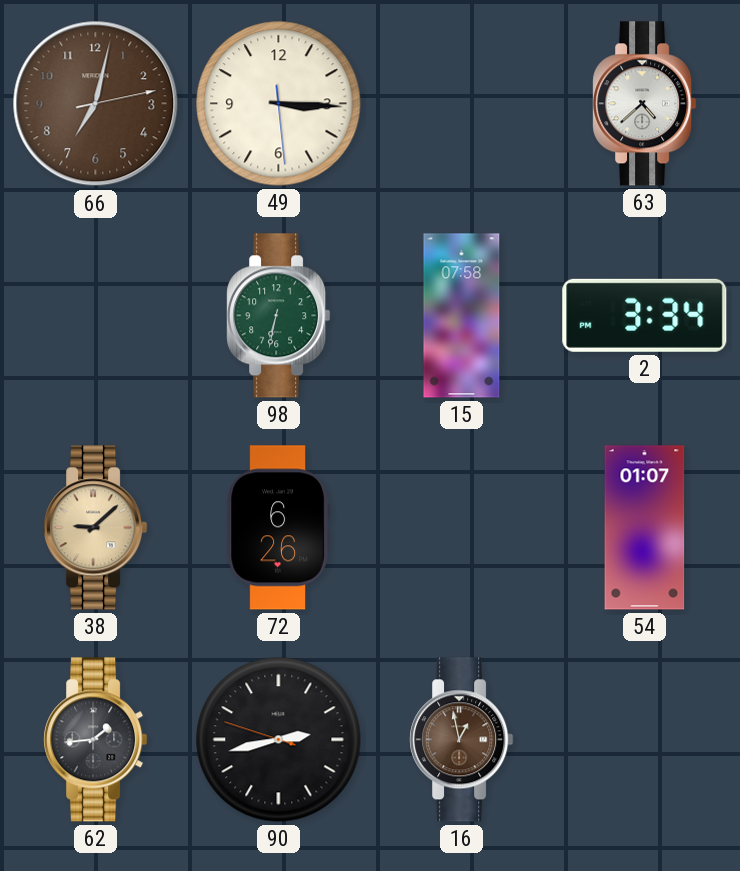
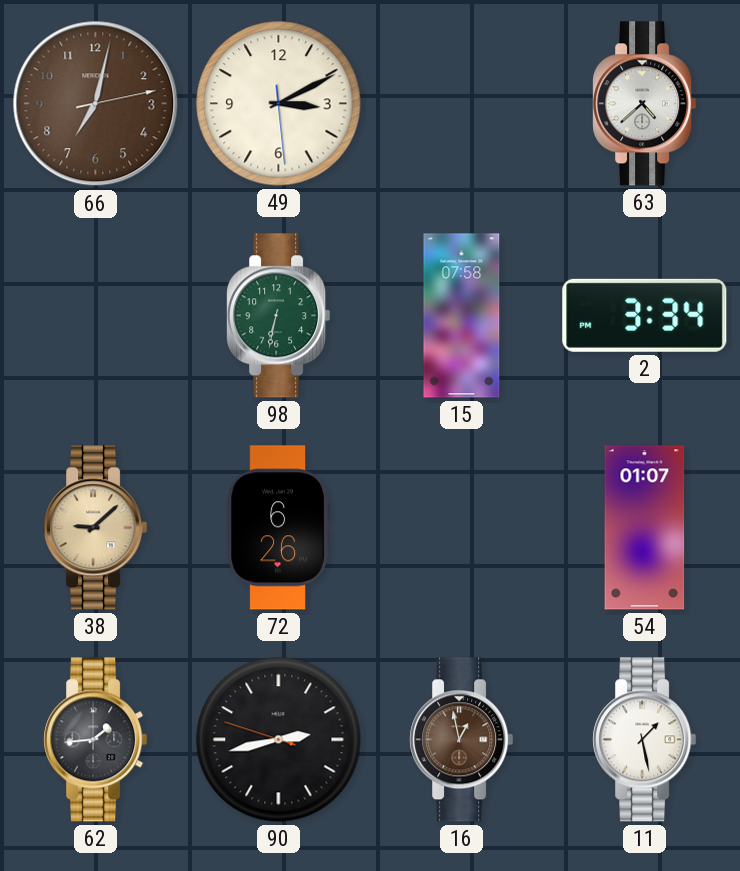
49: 3:15 -> 3:10 (279, 104)
11: none -> 1:28 (645, 740)
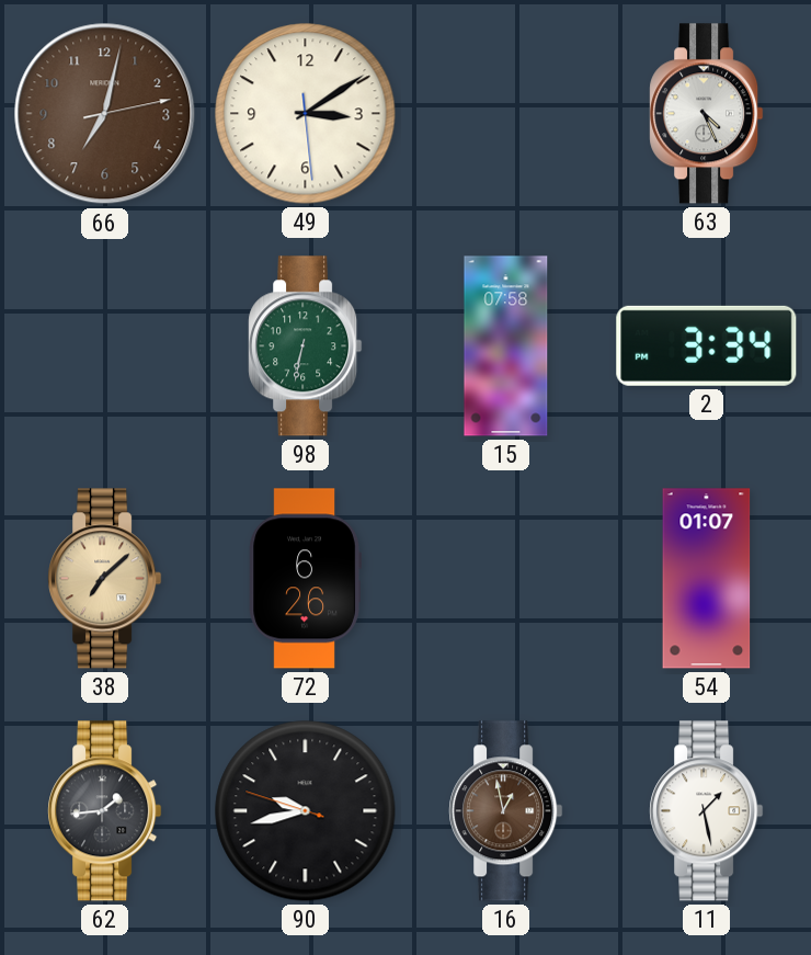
49: 3:10 -> 3:09 (306, 114)
63: 4:38 -> 4:26 (707, 114)
38: 9:08 -> 7:08 (105, 579)
90: 2:42 -> 9:42 (306, 811)
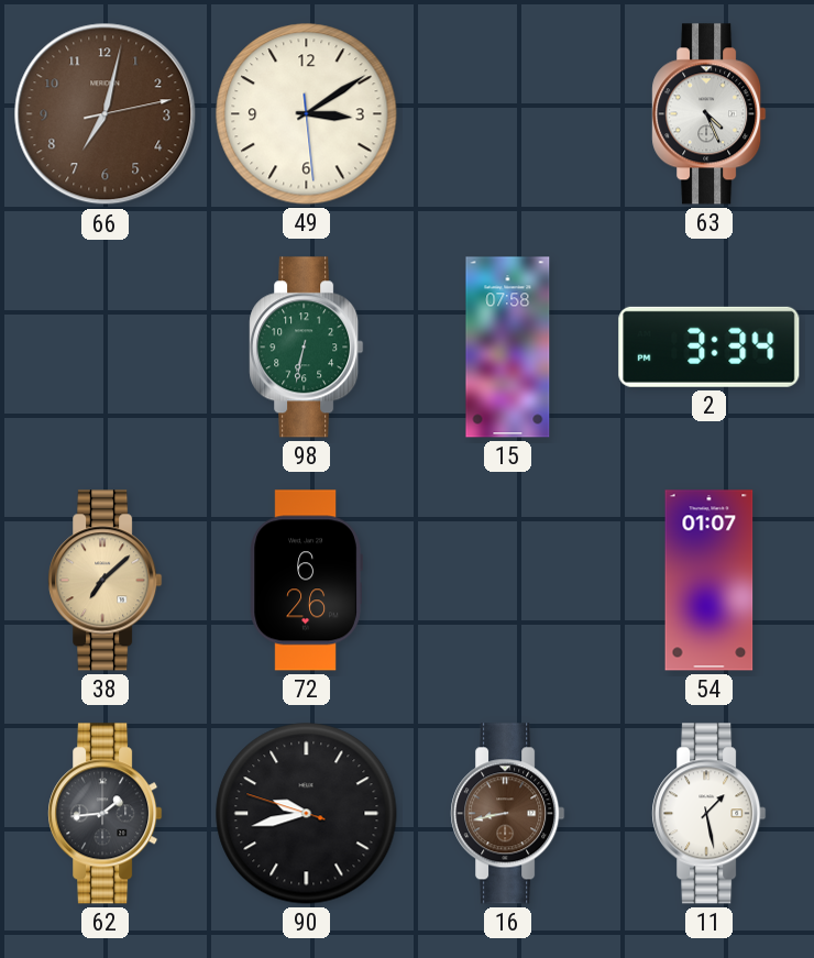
16: 12:58 -> 8:43 (508, 814)
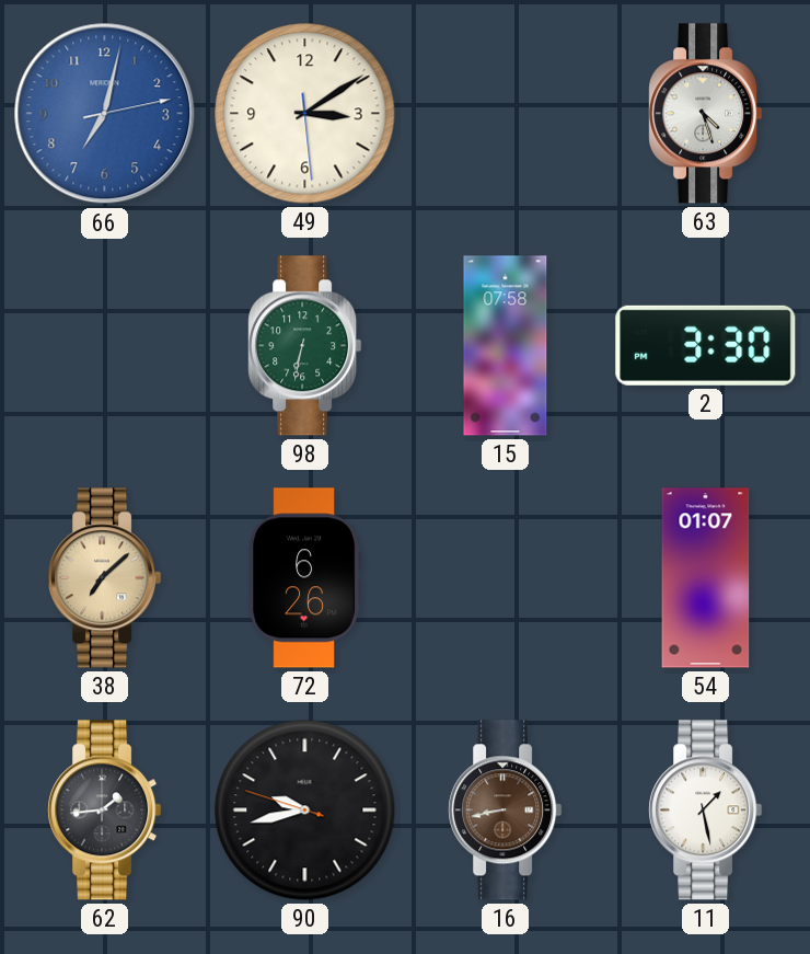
66 dial: brown -> blue (105, 114)
63: 4:26 -> 4:27 (706, 114)
2: 3:34 -> 3:30 (706, 345)
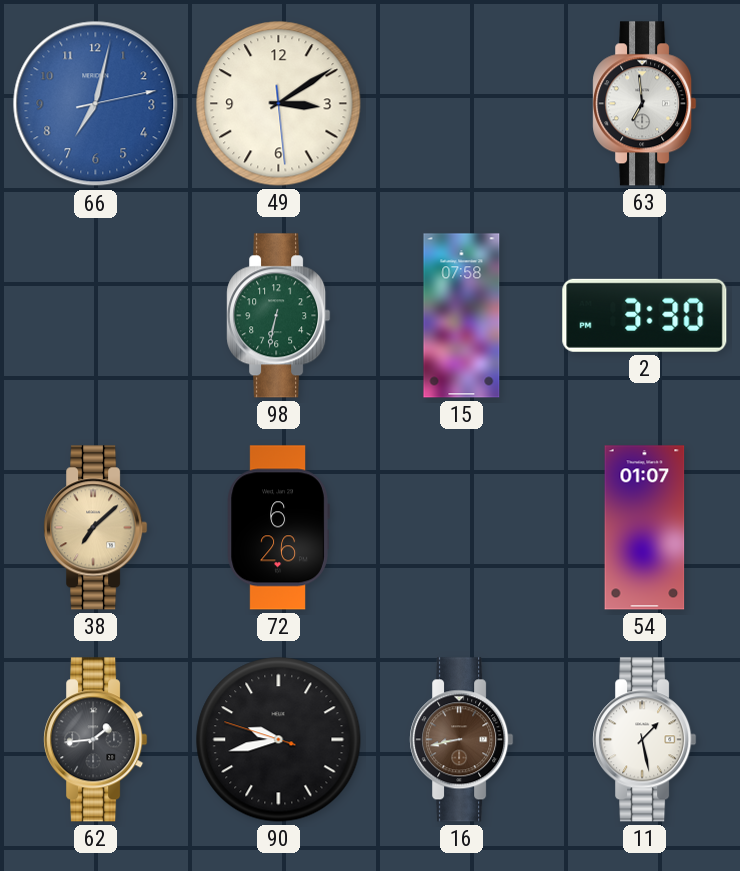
63: 4:27 -> 6:59 (645, 104)
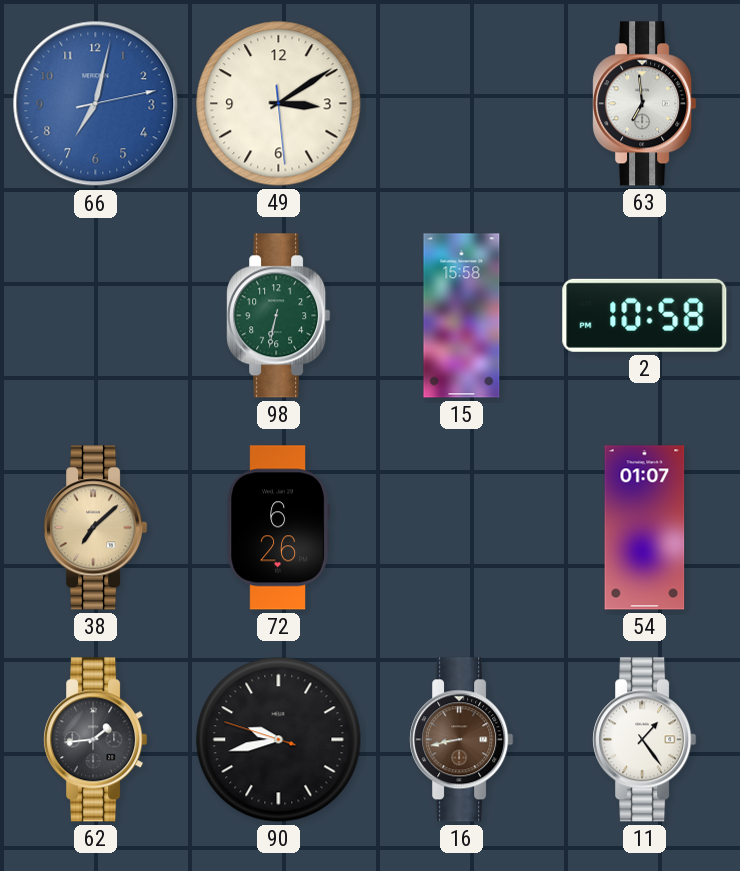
15: 07:58 -> 15:58 (462, 316)
2: 3:30 -> 10:58 (645, 315)
11: 1:28 -> 1:24 (645, 740)
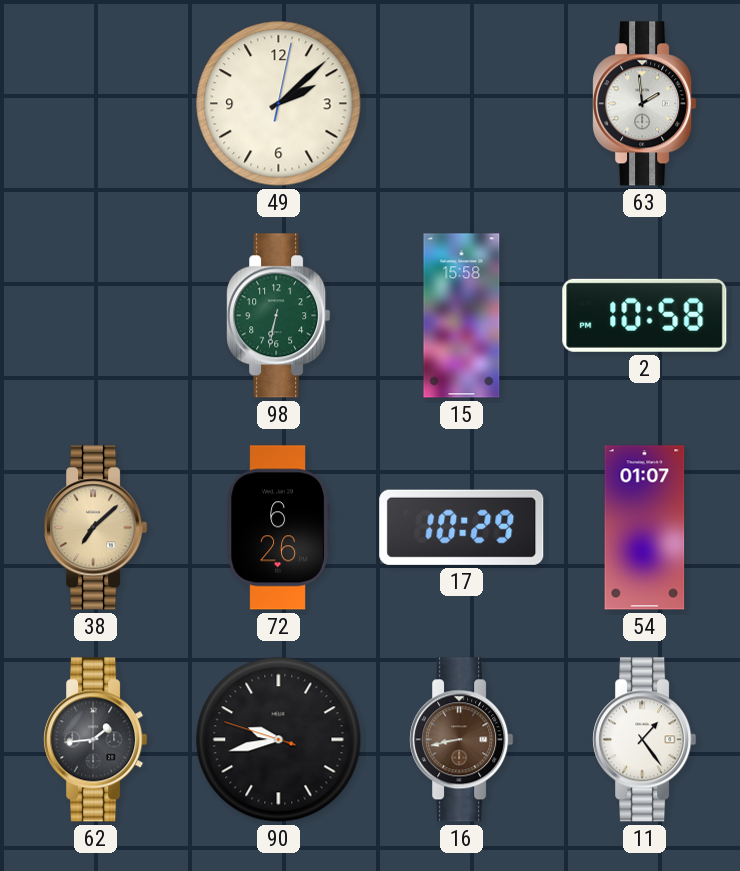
66: 7:02 -> none (96, 104)
49: 3:09 -> 2:08 (279, 104)
63: 6:59 -> 1:59 (645, 104)
17: none -> 10:29 (462, 527)
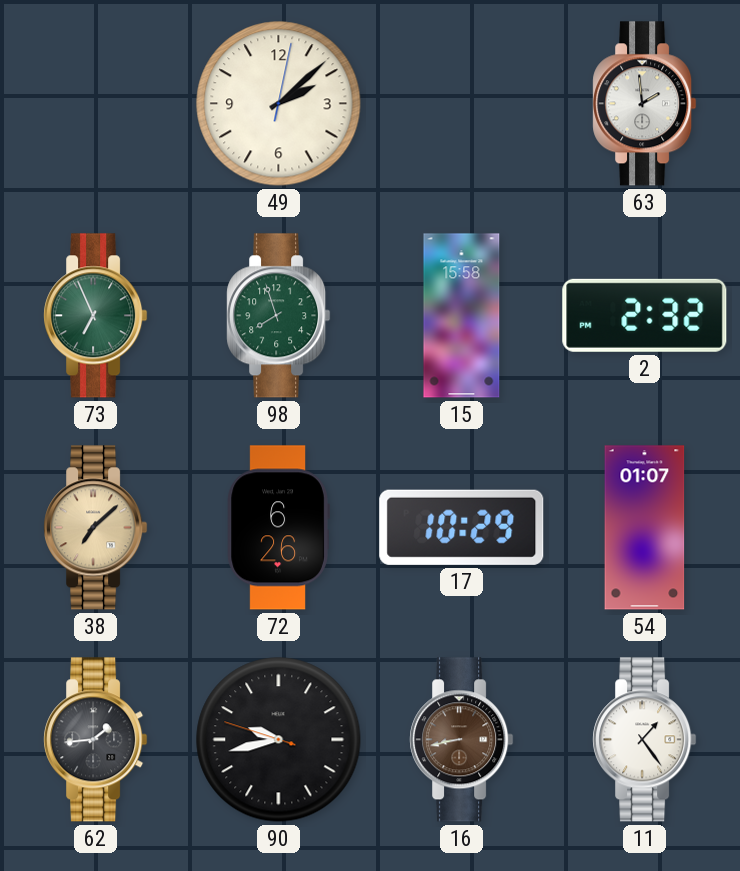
73: none -> 6:56 (96, 316)
98: 6:32 -> 7:57 (279, 316)
2: 10:58 -> 2:32 (645, 315)
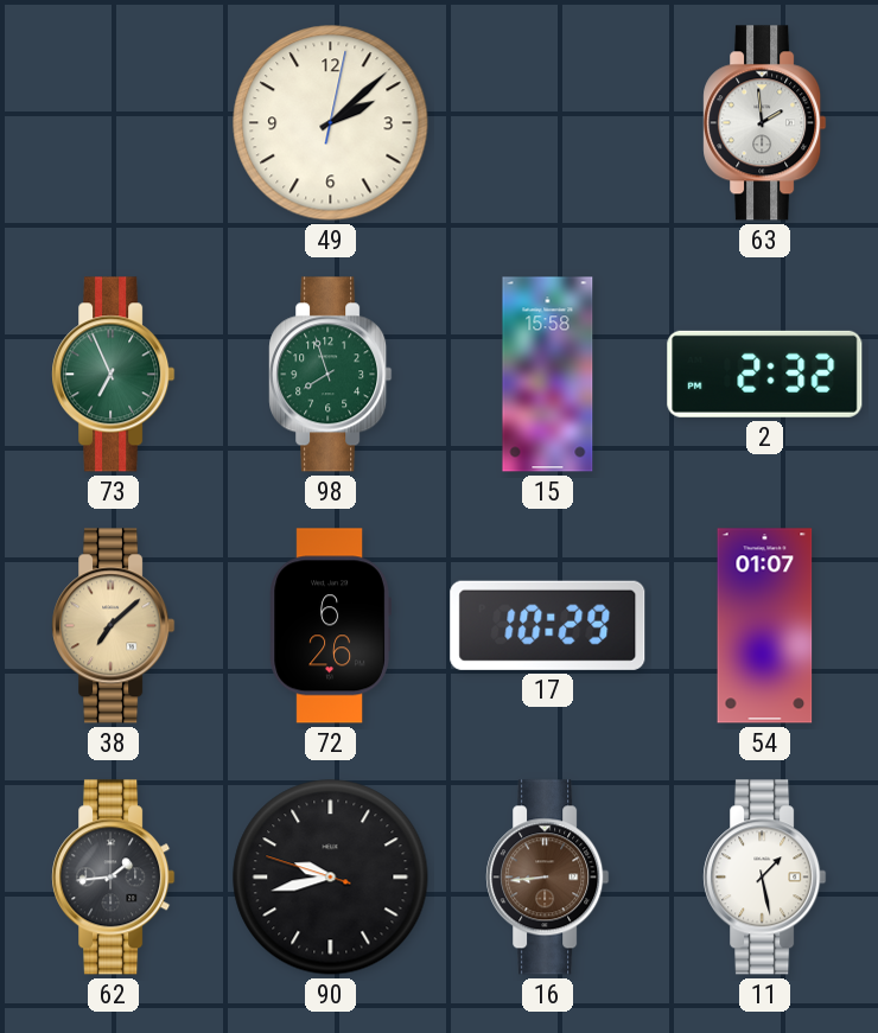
16: 8:43 -> 8:44 (548, 878)
11: 1:24 -> 1:28 (765, 878)
